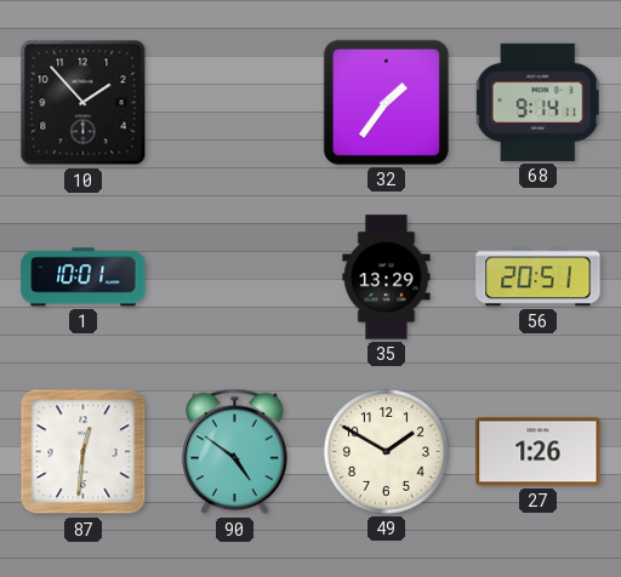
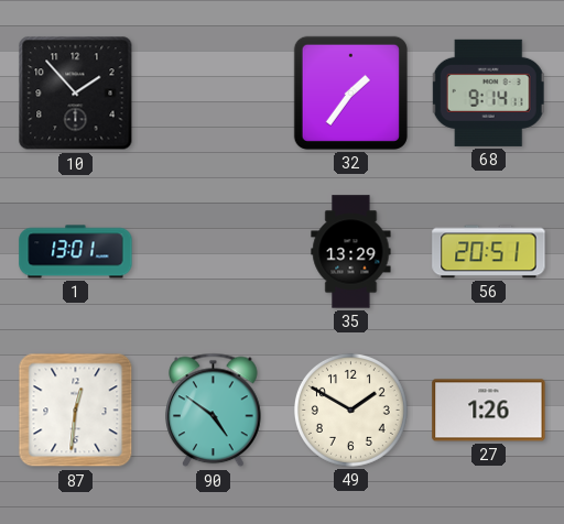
1: 10:01 -> 13:01 (76, 252)
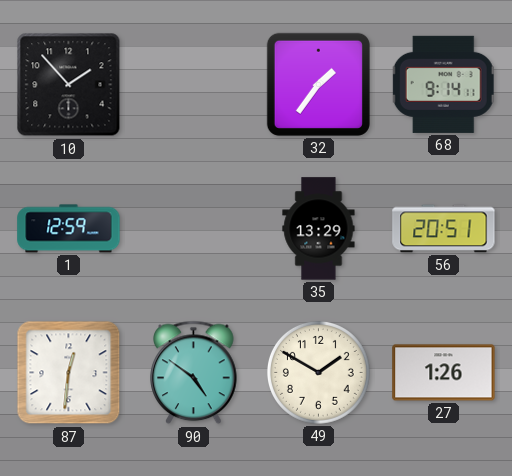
1: 13:01 -> 12:59 (69, 229)
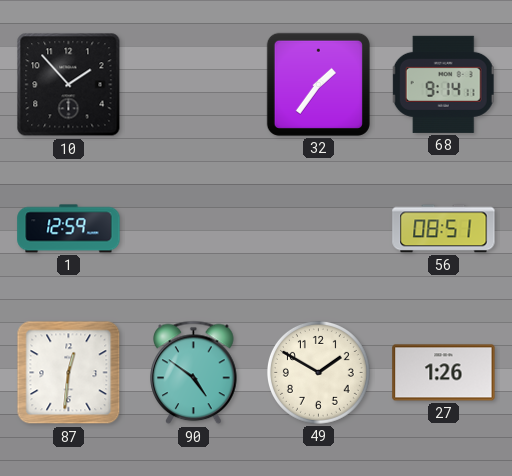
35: 13:29 -> none (319, 229)
56: 20:51 -> 08:51 (444, 229)
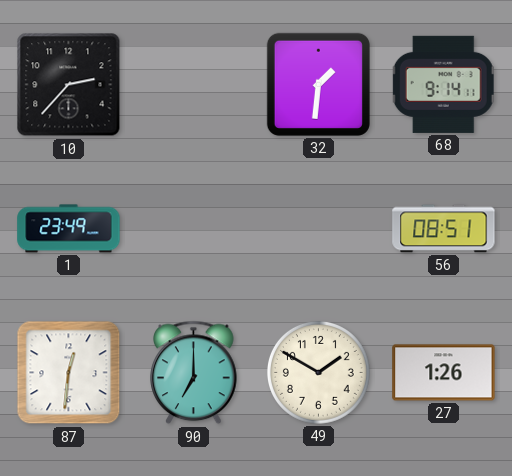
10: 1:53 -> 2:37 (69, 85)
32: 1:36 -> 1:31 (318, 84)
1: 12:59 -> 23:49 (69, 229)
90: 4:51 -> 7:00 (194, 373)
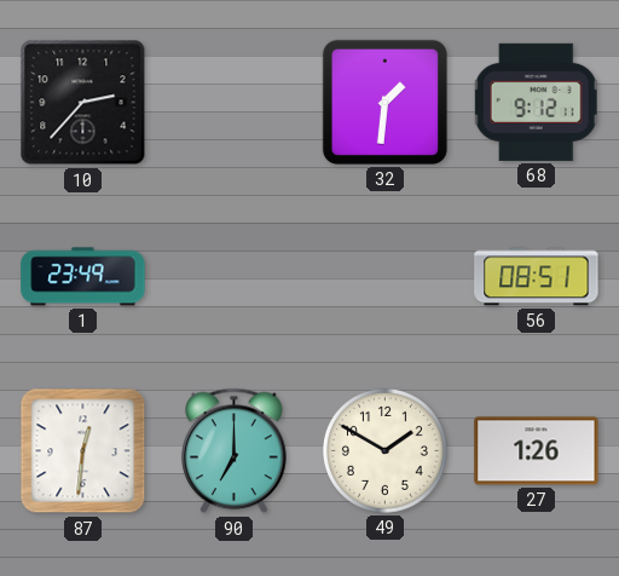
68: 9:14 -> 9:12 (536, 102)
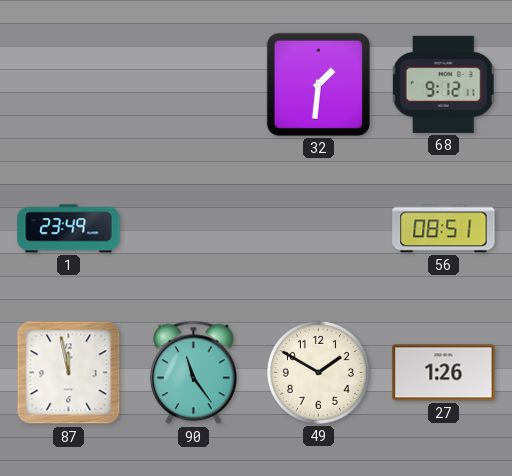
10: 2:37 -> none (83, 103)
87: 12:31 -> 11:58 (69, 373)
90: 7:00 -> 11:24 (194, 373)
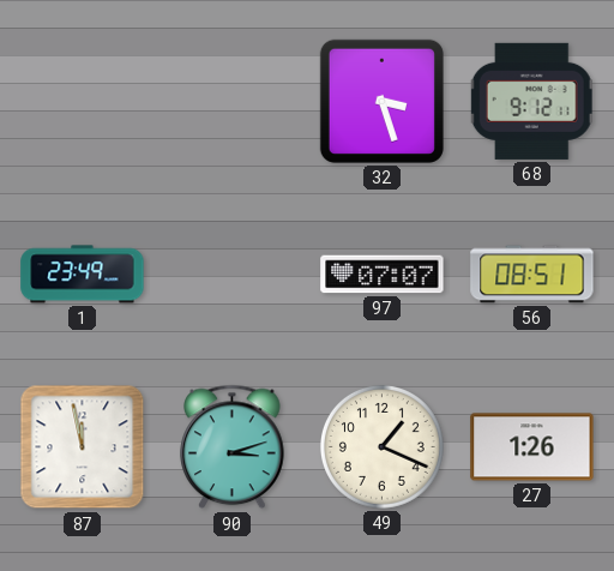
32: 1:31 -> 3:27 (381, 101)
97: none -> 07:07 (383, 275)
90: 11:24 -> 3:12 (233, 447)
49: 1:50 -> 1:19 (381, 446)
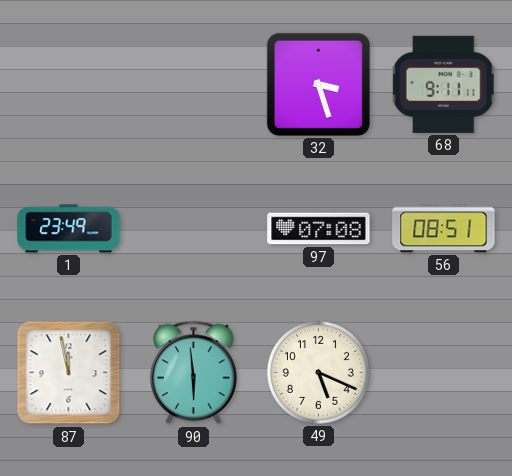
68: 9:12 -> 9:11 (443, 84)
97: 07:07 -> 07:08 (319, 229)
90: 3:12 -> 5:59 (194, 373)
49: 1:19 -> 5:19 (318, 372)
27: 1:26 -> none (532, 447)
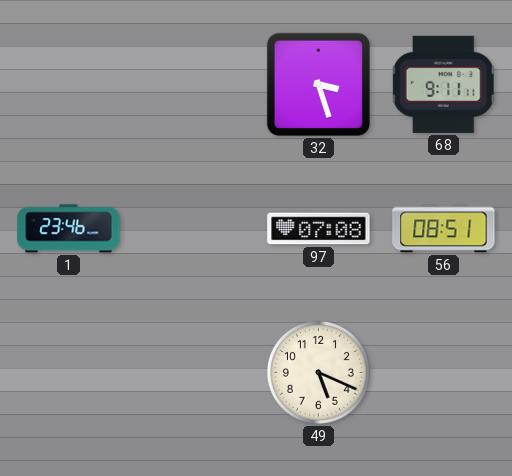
1: 23:49 -> 23:46 (69, 229)
87: 11:58 -> none (69, 373)
90: 5:59 -> none (194, 373)
